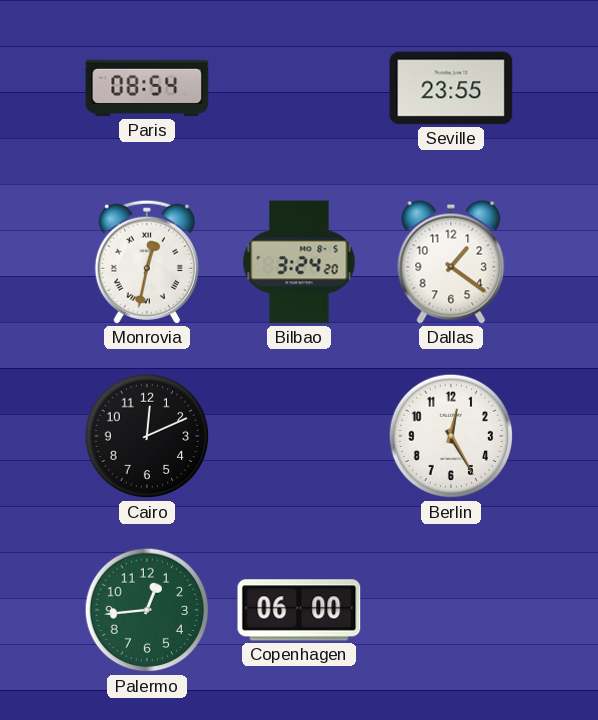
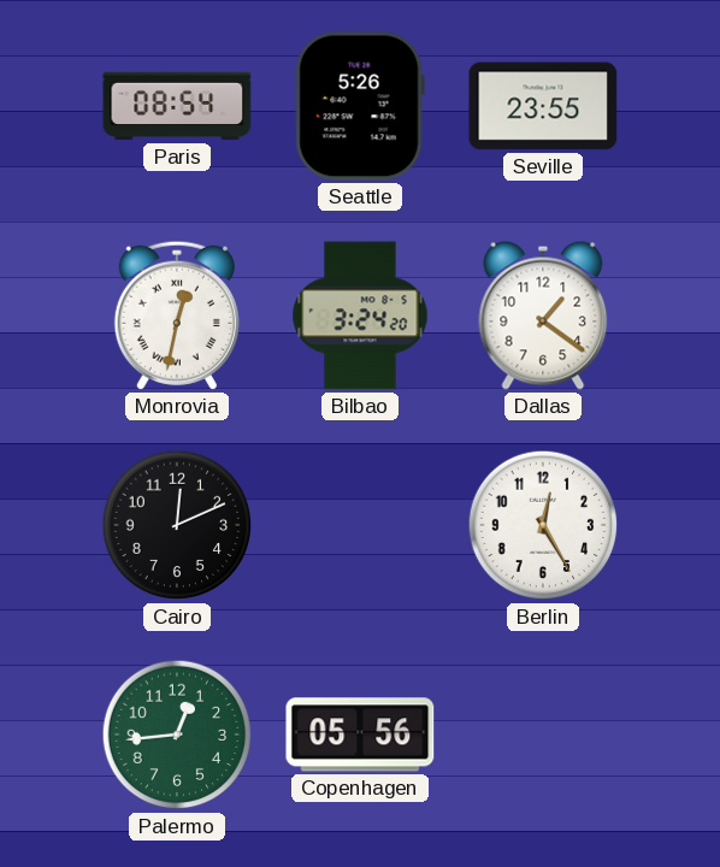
Seattle: none -> 5:26 (360, 106)
Copenhagen: 06:00 -> 05:56 (360, 735)
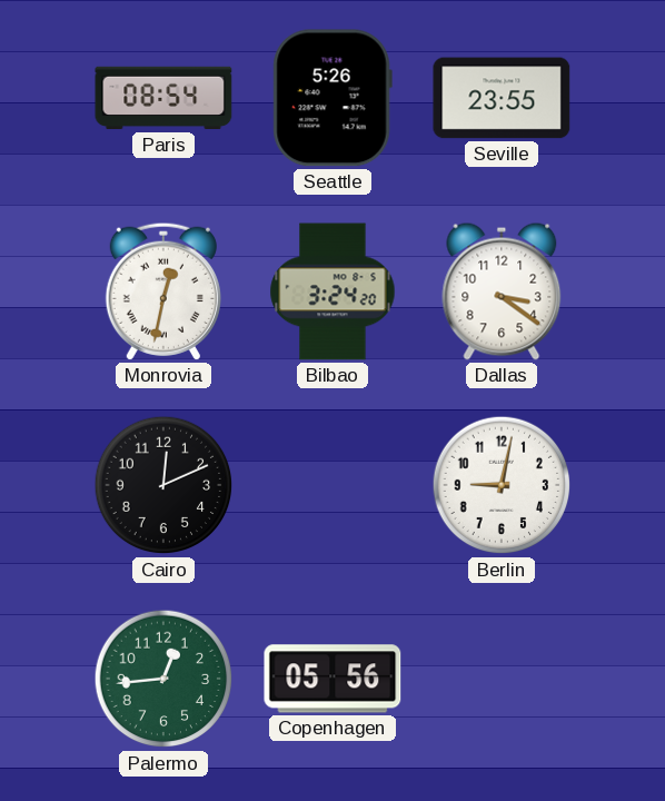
Dallas: 1:21 -> 3:21 (502, 291)
Berlin: 12:25 -> 9:02 (502, 485)
